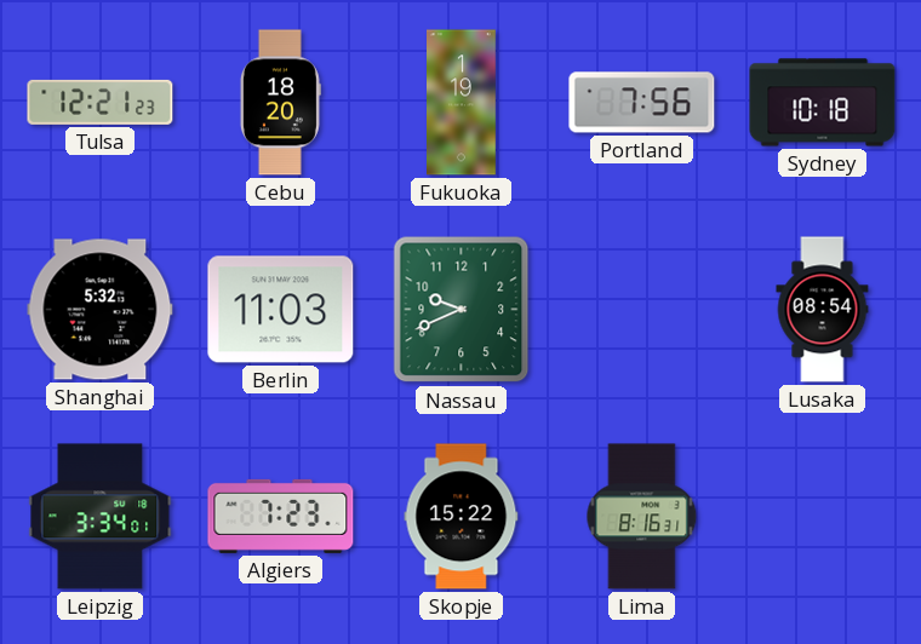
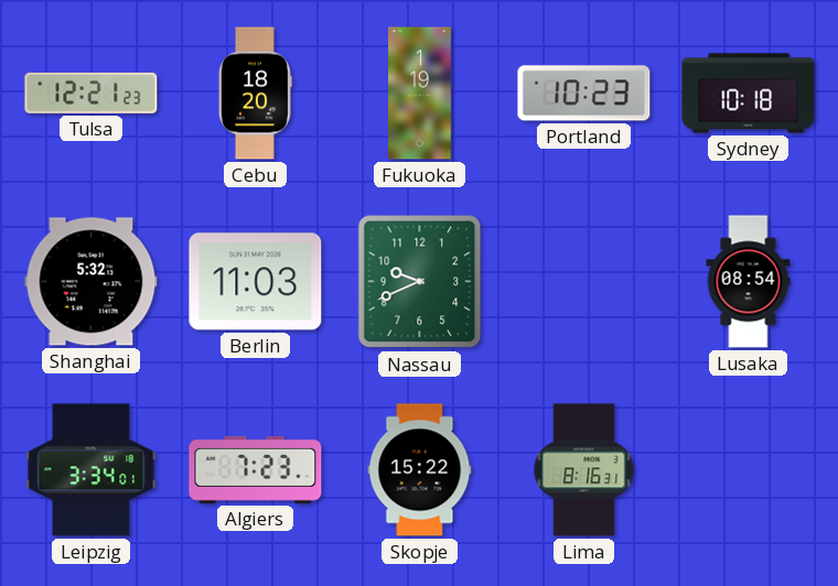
Portland: 7:56 -> 10:23 (584, 94)
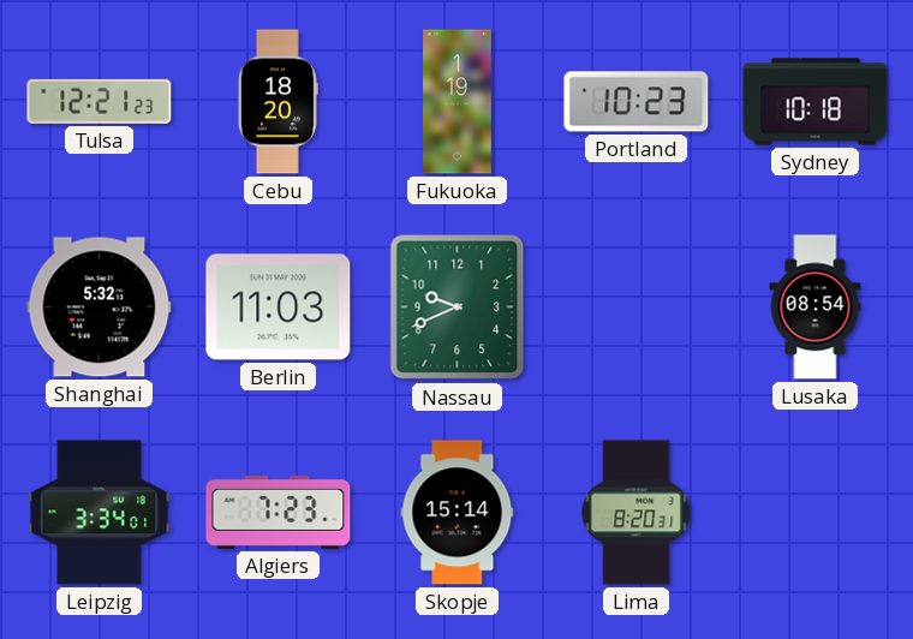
Skopje: 15:22 -> 15:14 (458, 513)
Lima: 8:16 -> 8:20 (637, 513)
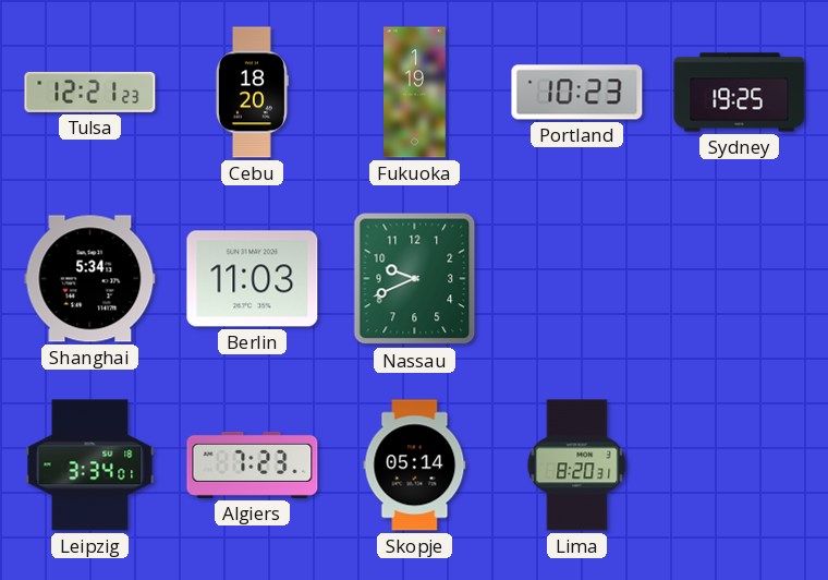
Sydney: 10:18 -> 19:25 (740, 93)
Shanghai: 5:32 -> 5:34 (90, 279)
Lusaka: 08:54 -> none (816, 307)
Skopje: 15:14 -> 05:14 (415, 466)
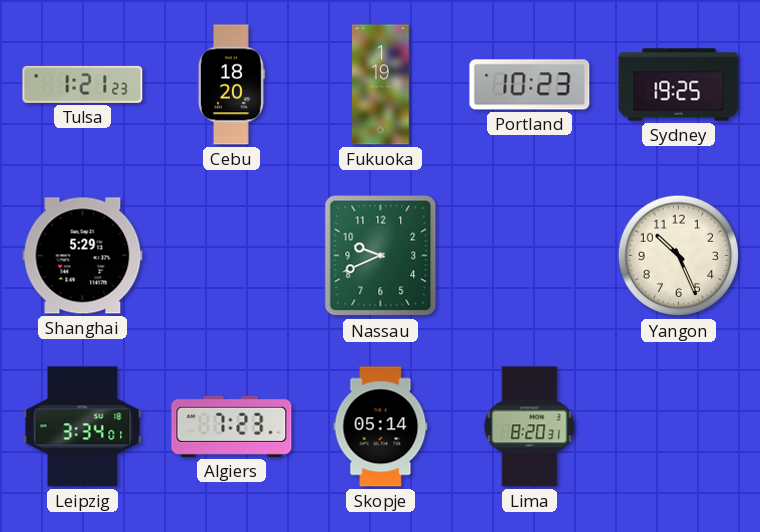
Tulsa: 12:21 -> 1:21 (83, 84)
Shanghai: 5:34 -> 5:29 (83, 256)
Berlin: 11:03 -> none (253, 279)
Yangon: none -> 10:26 (679, 256)
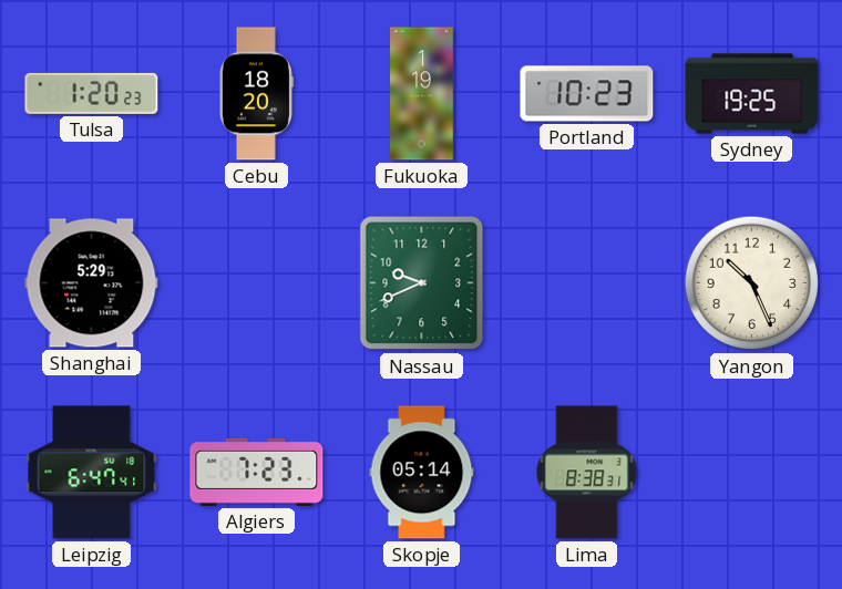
Tulsa: 1:21 -> 1:20 (92, 93)
Leipzig: 3:34 -> 6:47 (92, 473)
Lima: 8:20 -> 8:38 (587, 473)
